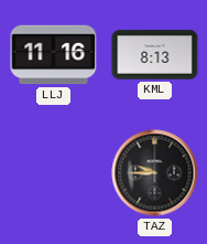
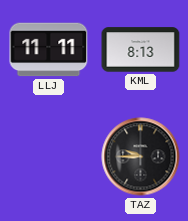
LLJ: 11:16 -> 11:11 (49, 50)
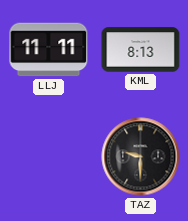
TAZ: 9:45 -> 9:30 (141, 157)
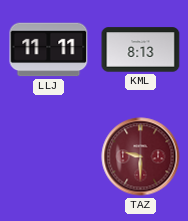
TAZ dial: black -> burgundy (141, 157)
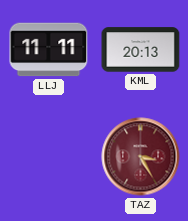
KML: 8:13 -> 20:13 (141, 50)
TAZ: 9:30 -> 3:25 (141, 157)
